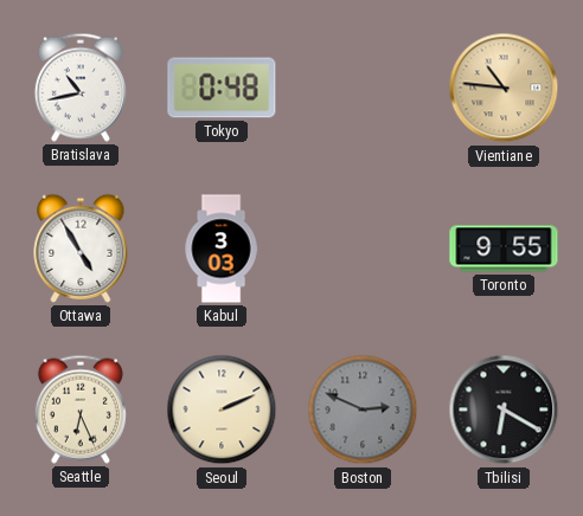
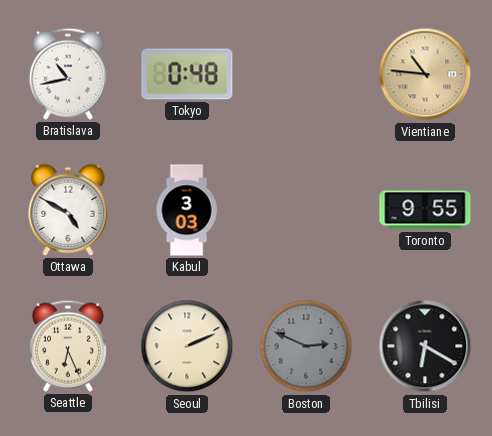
Ottawa: 4:55 -> 4:50 (68, 210)
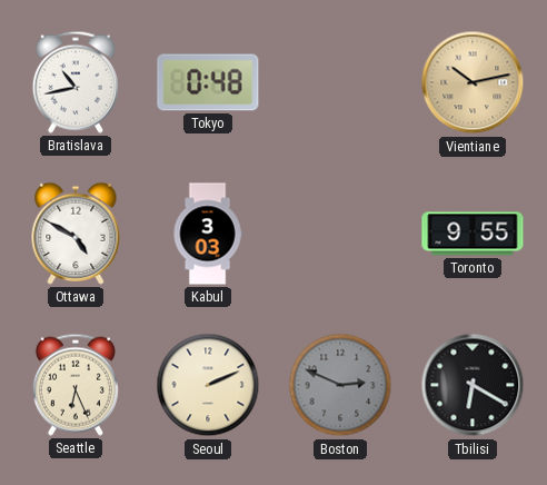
Vientiane: 10:46 -> 10:13 (473, 82)
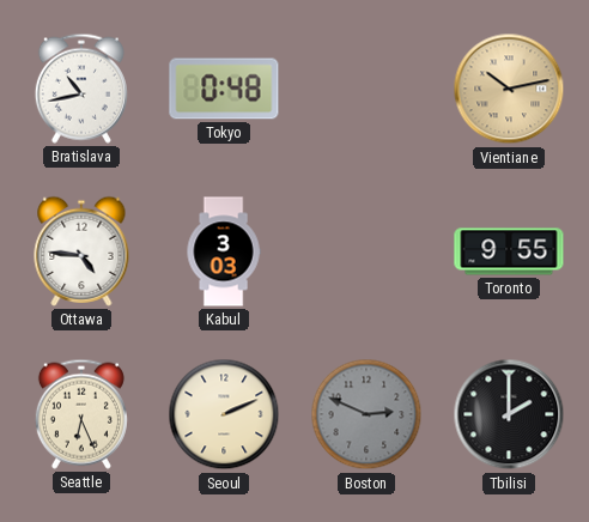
Ottawa: 4:50 -> 4:46 (81, 251)
Tbilisi: 6:20 -> 2:00 (509, 414)
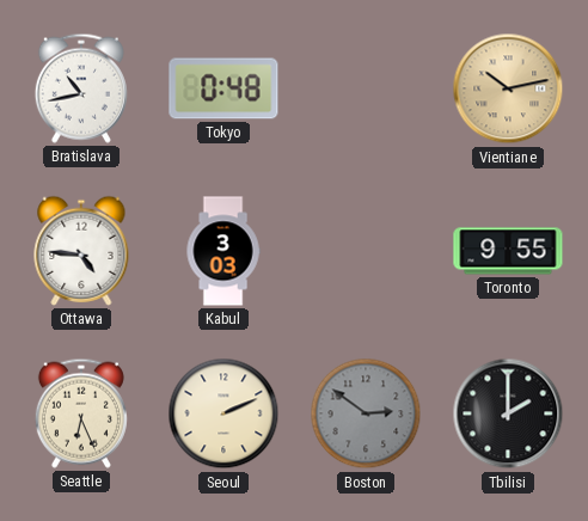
Boston: 2:49 -> 2:51 (366, 413)
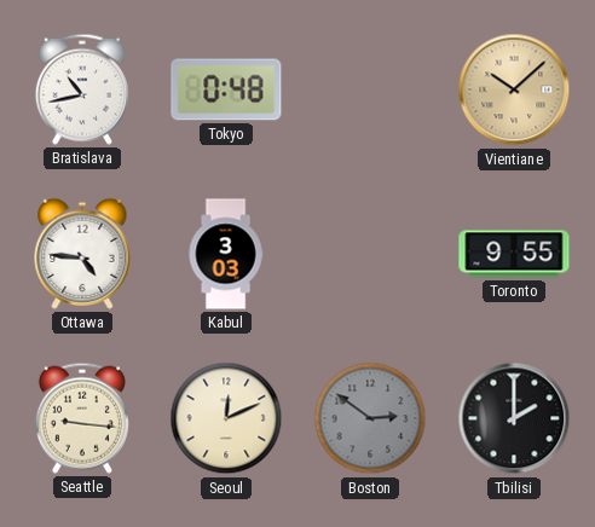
Vientiane: 10:13 -> 10:08 (514, 89)
Seattle: 6:26 -> 9:16 (82, 418)
Seoul: 2:11 -> 12:11 (226, 418)
